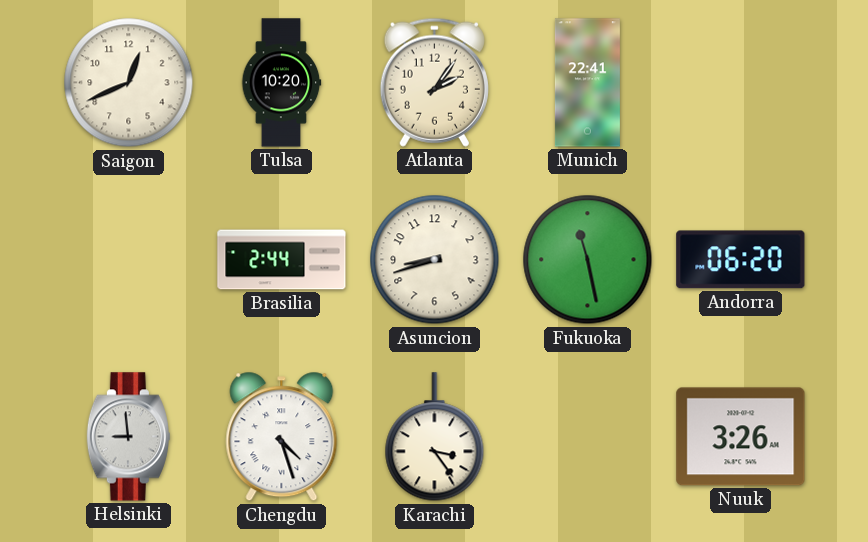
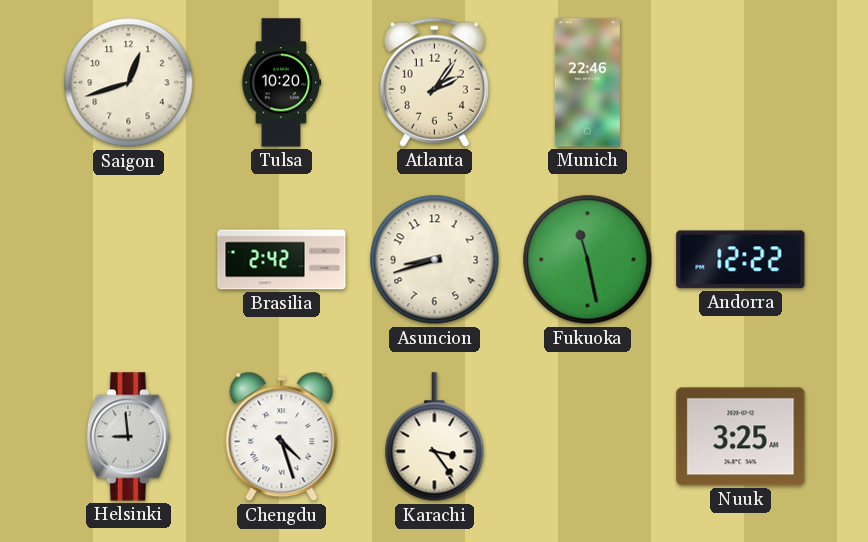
Saigon: 12:41 -> 12:42 (129, 83)
Munich: 22:41 -> 22:46 (587, 83)
Brasilia: 2:44 -> 2:42 (282, 260)
Andorra: 06:20 -> 12:22 (741, 260)
Nuuk: 3:26 -> 3:25 (741, 437)
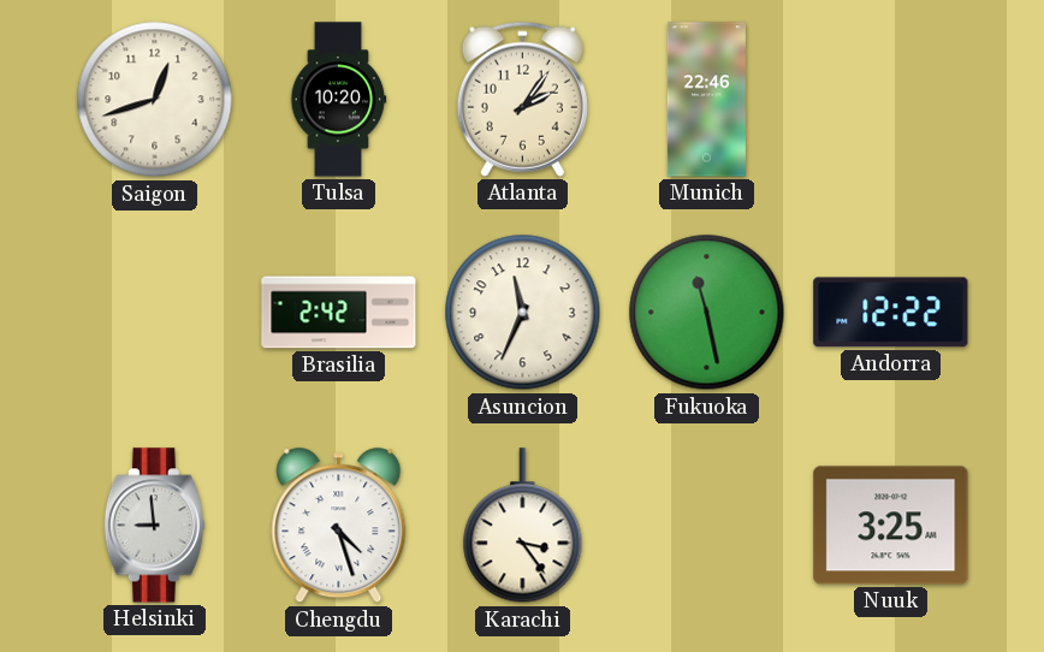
Asuncion: 8:42 -> 11:34 (523, 313)
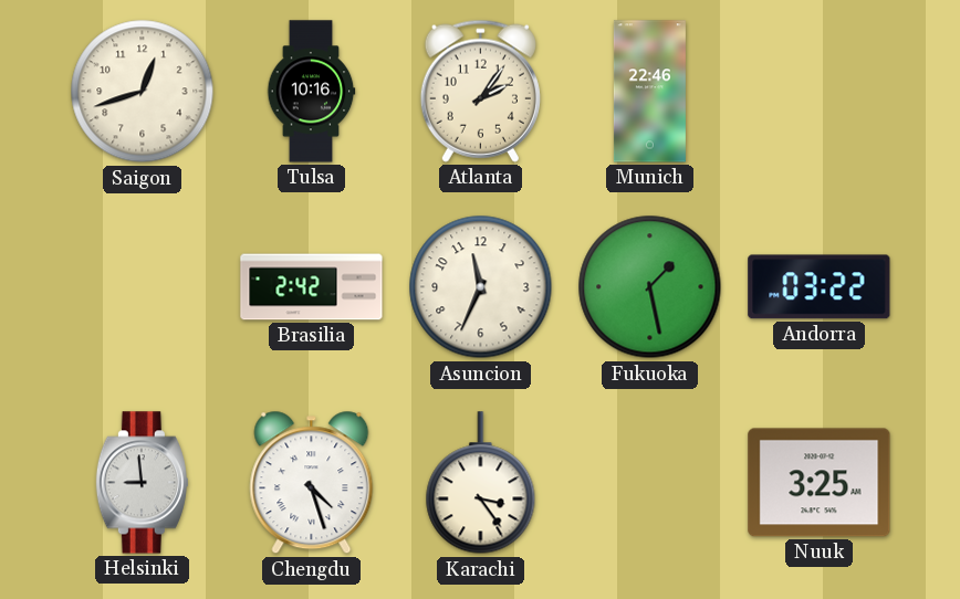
Tulsa: 10:20 -> 10:16 (311, 92)
Fukuoka: 11:28 -> 1:28 (650, 287)
Andorra: 12:22 -> 03:22 (820, 287)
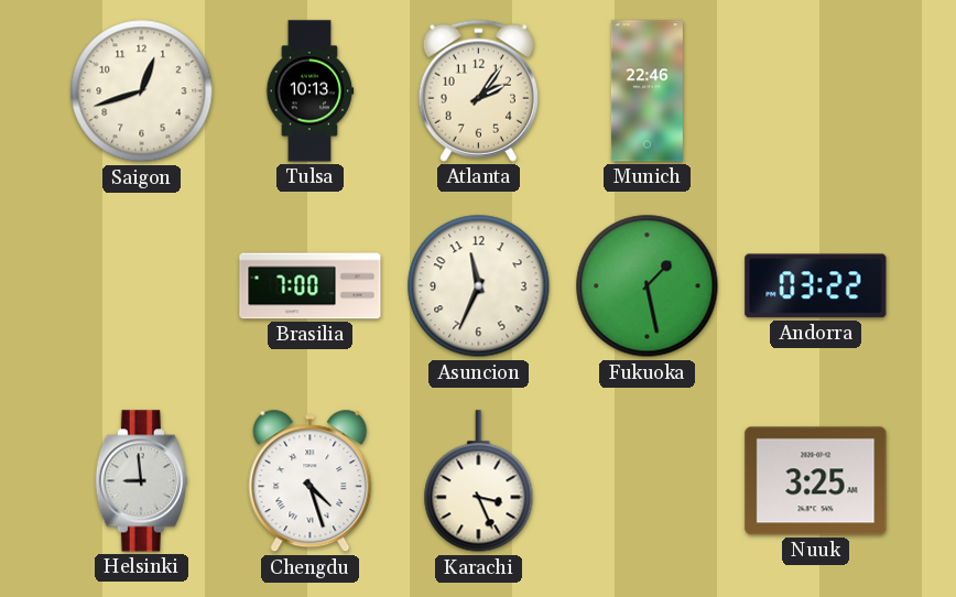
Tulsa: 10:16 -> 10:13 (309, 91)
Brasilia: 2:42 -> 7:00 (311, 286)
Karachi: 3:24 -> 3:26 (479, 481)
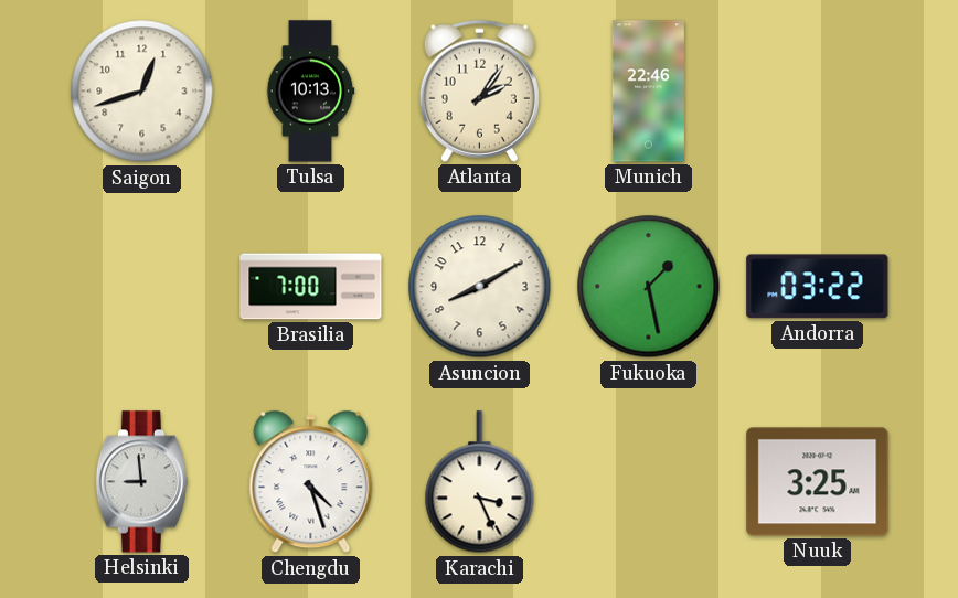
Asuncion: 11:34 -> 8:10 (480, 287)
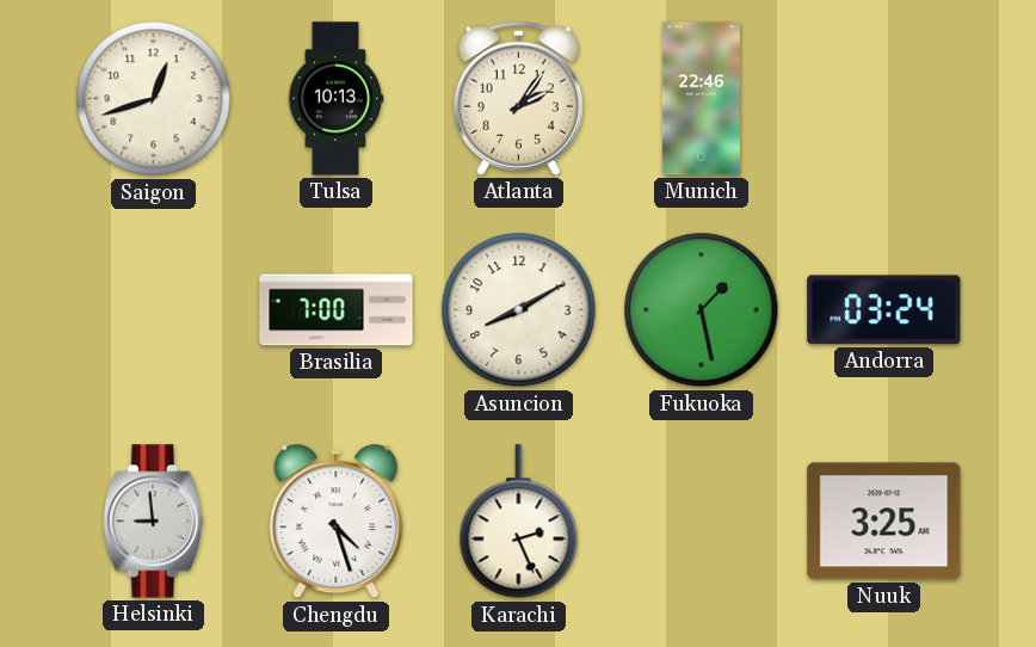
Andorra: 03:22 -> 03:24 (884, 310)
Karachi: 3:26 -> 2:26 (519, 522)
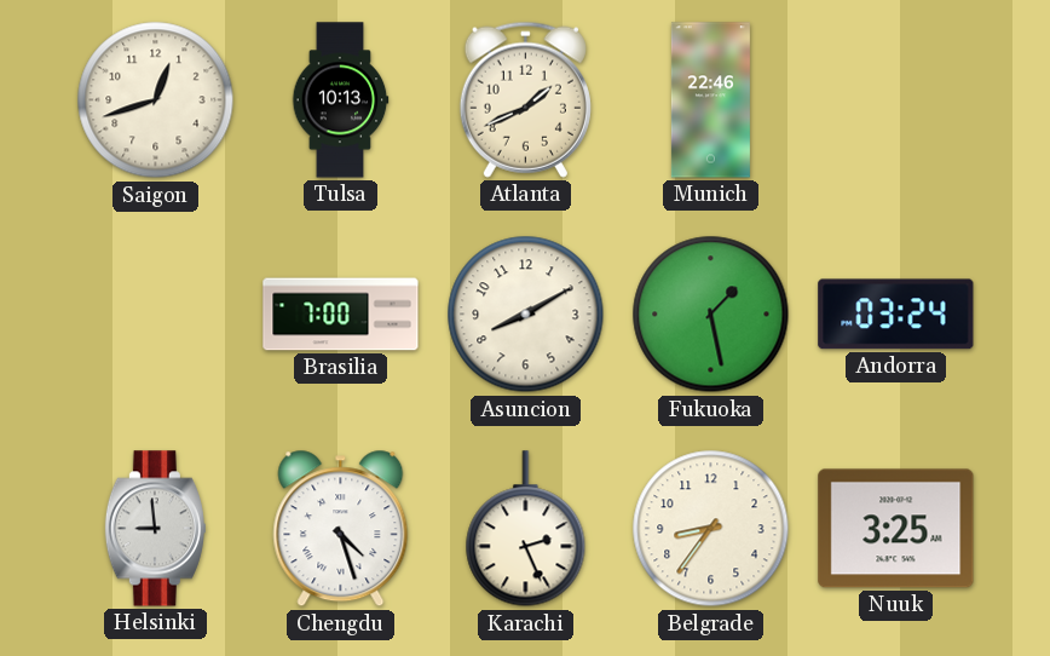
Atlanta: 2:06 -> 1:41 (525, 99)
Belgrade: none -> 8:36 (711, 529)
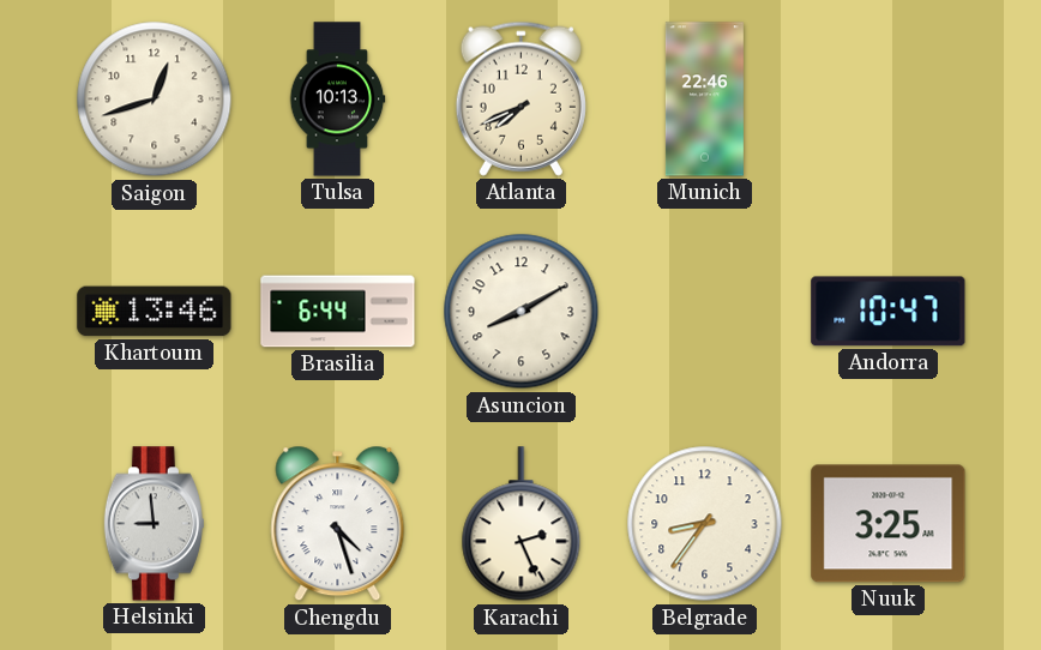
Atlanta: 1:41 -> 7:41 (520, 98)
Khartoum: none -> 13:46 (155, 312)
Brasilia: 7:00 -> 6:44 (338, 312)
Fukuoka: 1:28 -> none (711, 315)
Andorra: 03:24 -> 10:47 (889, 312)
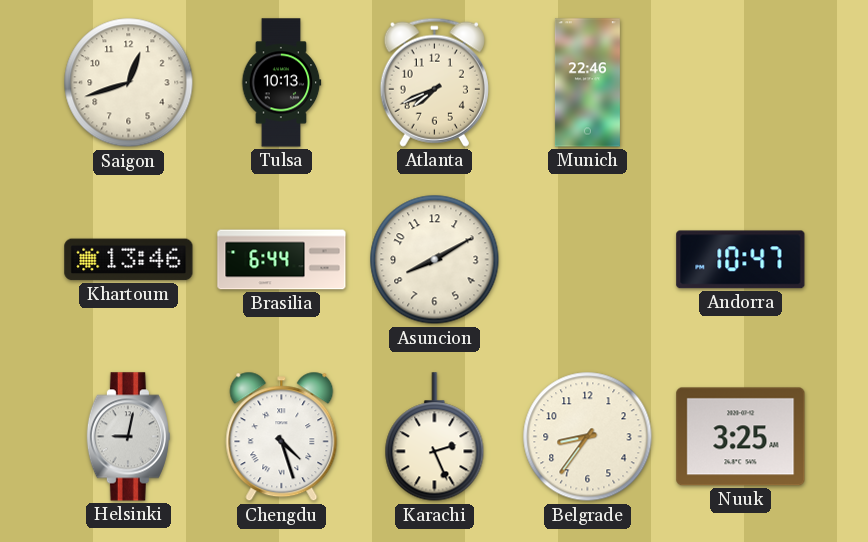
Helsinki: 8:59 -> 9:02 (128, 437)
